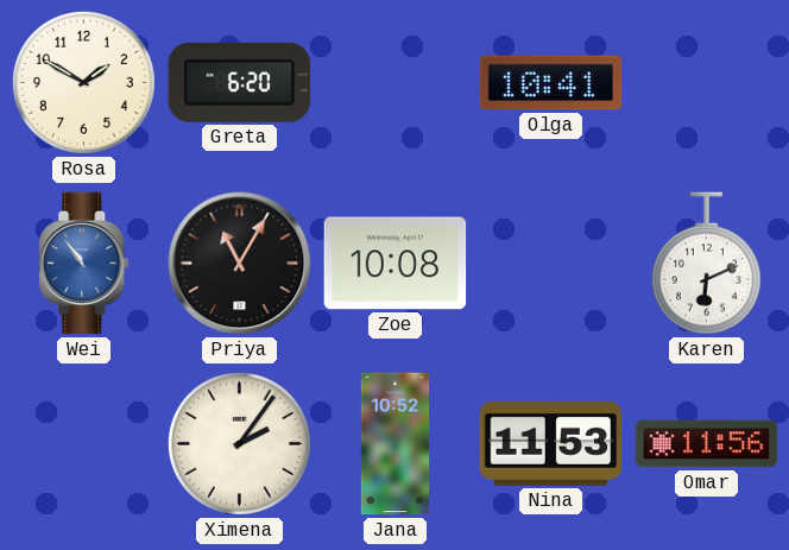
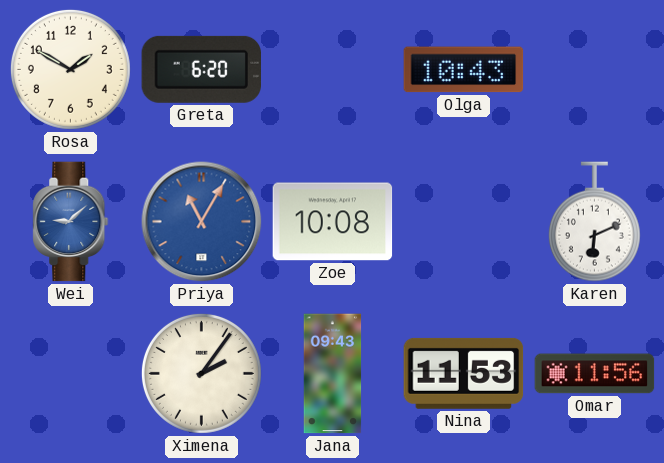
Olga: 10:41 -> 10:43 (464, 70)
Wei: 10:54 -> 9:08 (71, 222)
Priya dial: black -> blue (202, 222)
Jana: 10:52 -> 09:43 (333, 374)
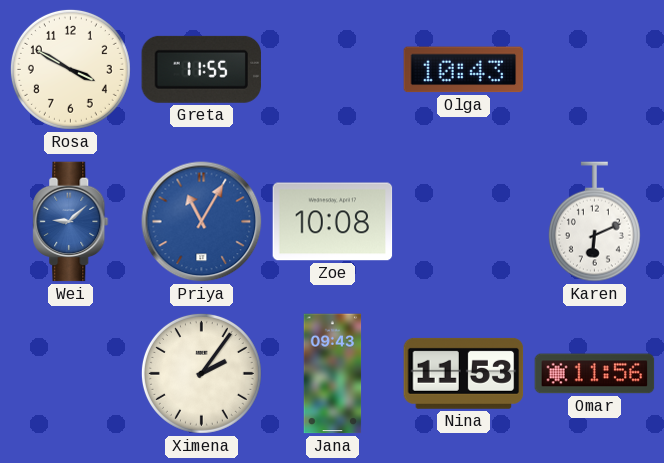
Rosa: 1:50 -> 3:50 (70, 69)
Greta: 6:20 -> 11:55 (202, 69)
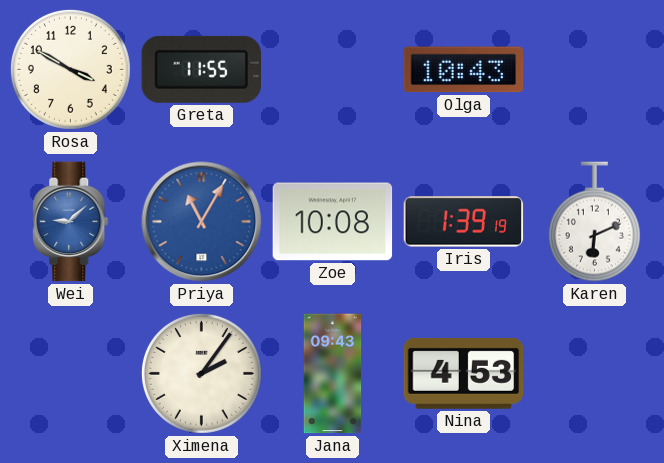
Iris: none -> 1:39 (464, 222)
Nina: 11:53 -> 4:53 (464, 373)
Omar: 11:56 -> none (595, 374)
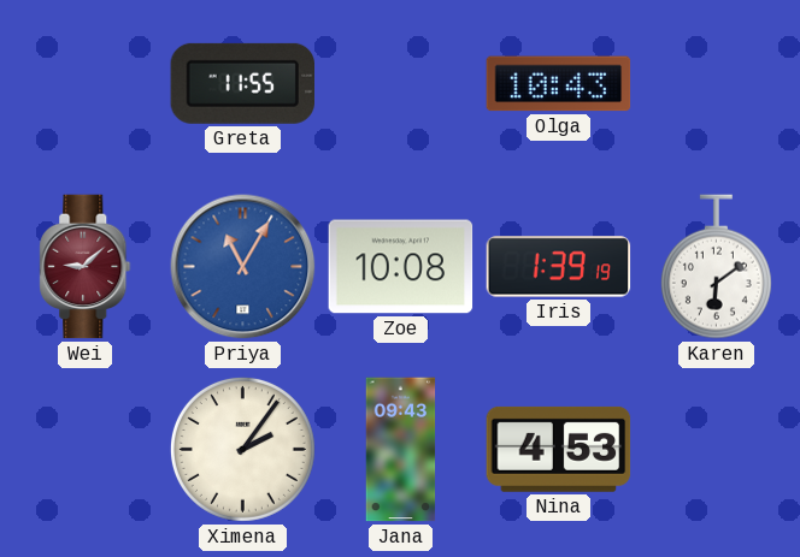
Rosa: 3:50 -> none (70, 69)
Wei dial: blue -> burgundy (86, 267)
Karen: 6:11 -> 6:09 (716, 267)
